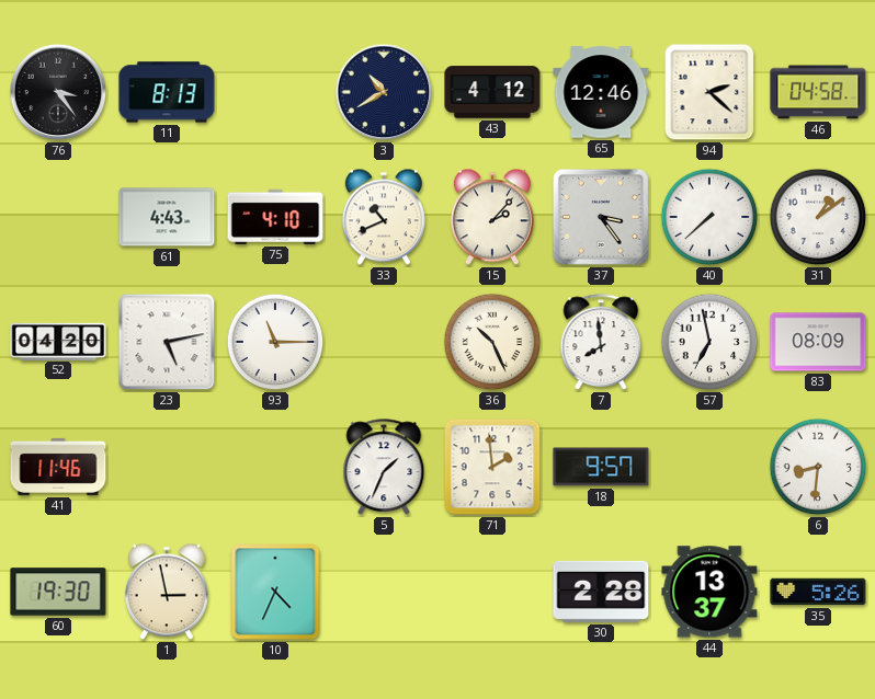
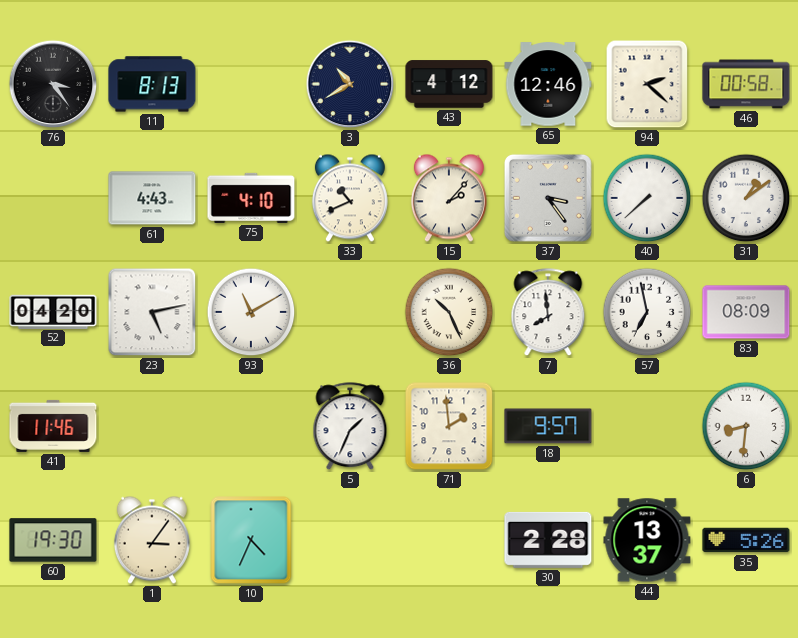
46: 04:58 -> 00:58 (746, 84)
93: 11:15 -> 11:10 (251, 312)
1: 2:58 -> 3:06 (152, 540)
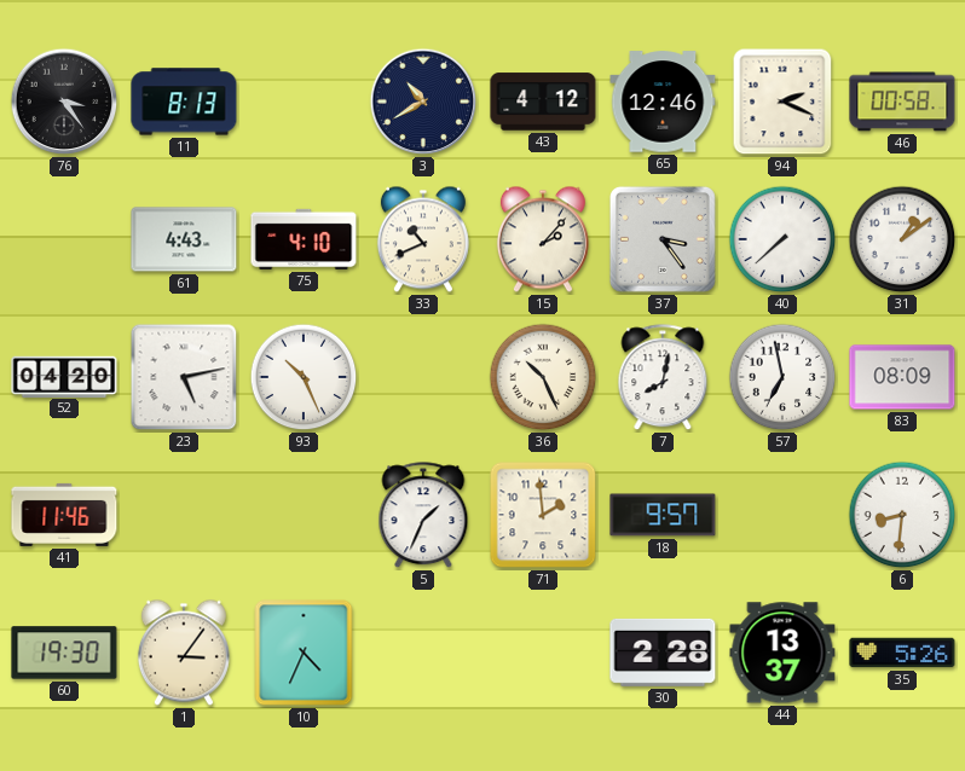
94: 2:22 -> 2:19 (782, 102)
93: 11:10 -> 10:26 (304, 377)
7: 7:59 -> 8:02 (663, 378)
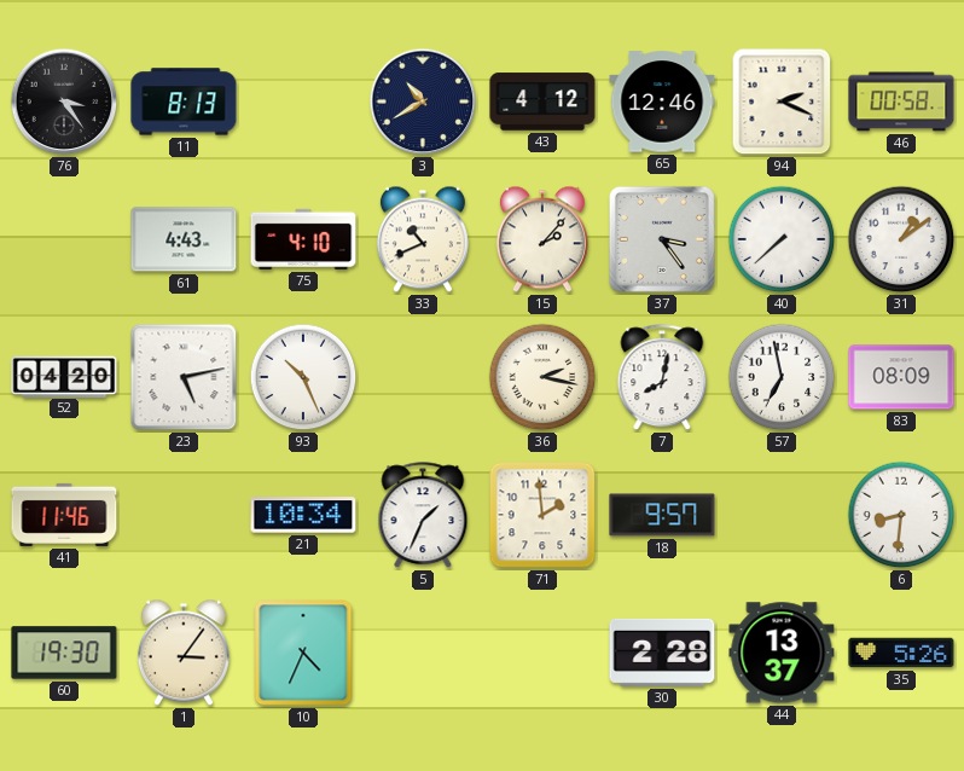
36: 10:26 -> 2:17 (542, 377)
21: none -> 10:34 (303, 515)
